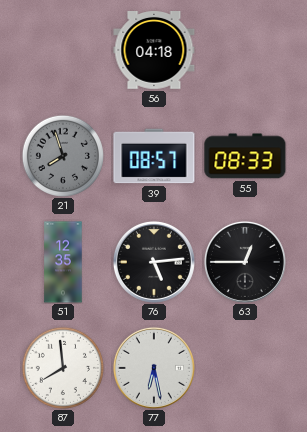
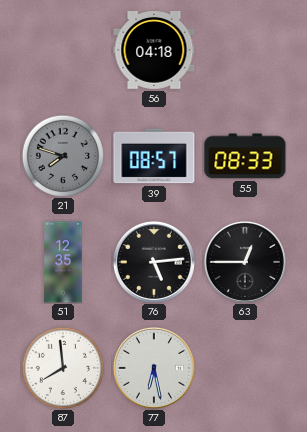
21: 7:57 -> 7:48 (63, 156)
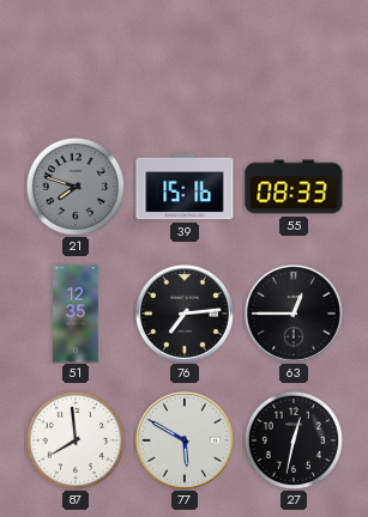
56: 04:18 -> none (154, 51)
39: 08:57 -> 15:16 (185, 187)
76: 5:14 -> 7:14 (185, 314)
77: 6:28 -> 5:50 (185, 440)
27: none -> 12:32 (294, 440)
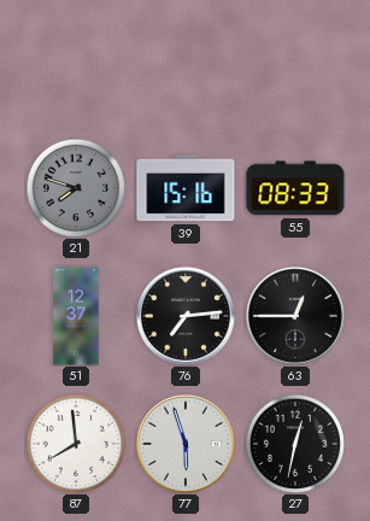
51: 12:35 -> 12:37 (76, 316)
77: 5:50 -> 5:57 (186, 444)
